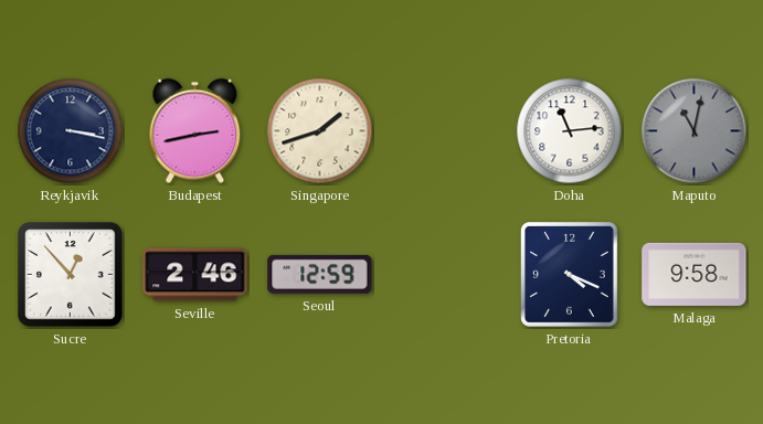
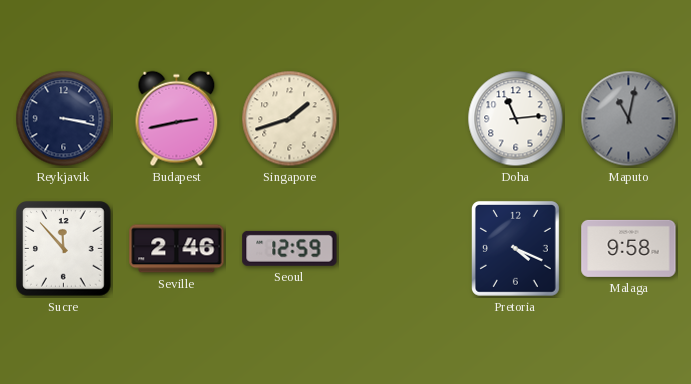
Sucre: 12:53 -> 11:53 (64, 249)
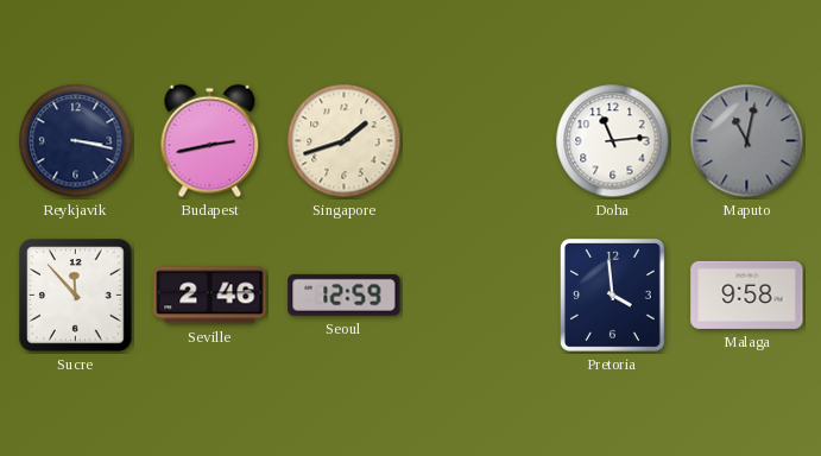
Pretoria: 4:19 -> 3:59 (612, 294)
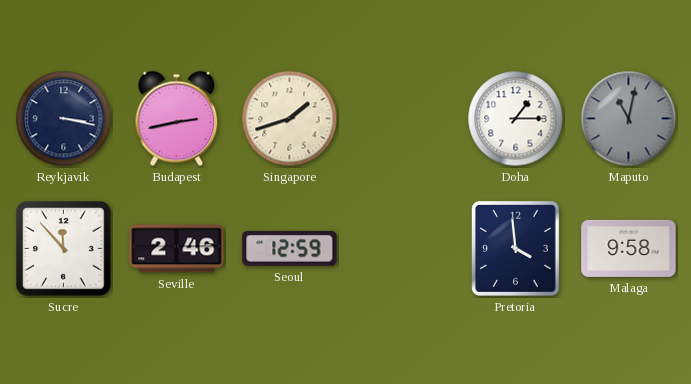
Doha: 11:14 -> 1:15 (516, 119)
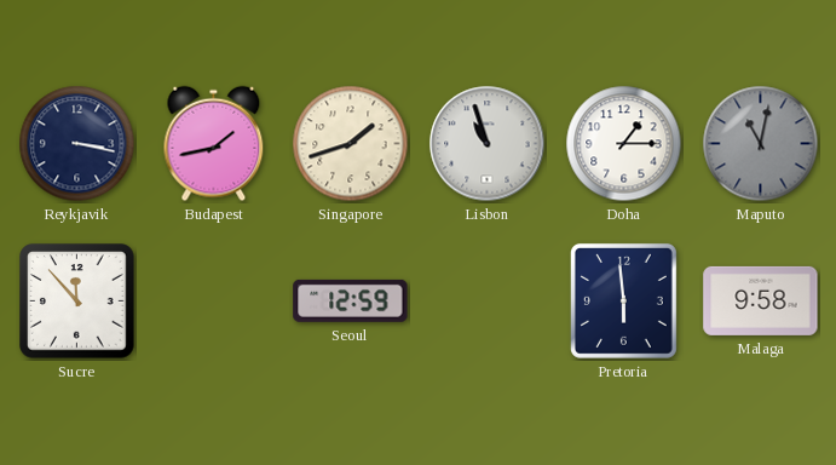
Budapest: 2:43 -> 1:43 (214, 144)
Lisbon: none -> 10:57 (488, 144)
Seville: 2:46 -> none (177, 249)
Pretoria: 3:59 -> 5:59 (623, 300)
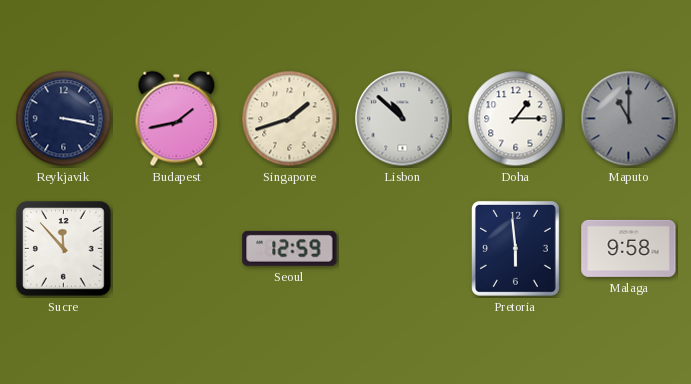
Lisbon: 10:57 -> 10:52 (403, 119)
Maputo: 11:02 -> 11:00 (629, 119)
